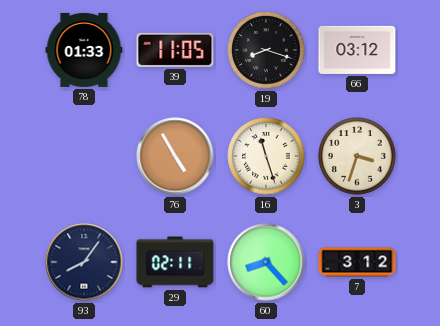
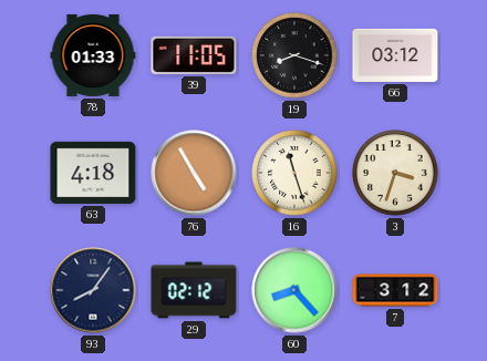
63: none -> 4:18 (93, 173)
29: 02:11 -> 02:12 (194, 290)
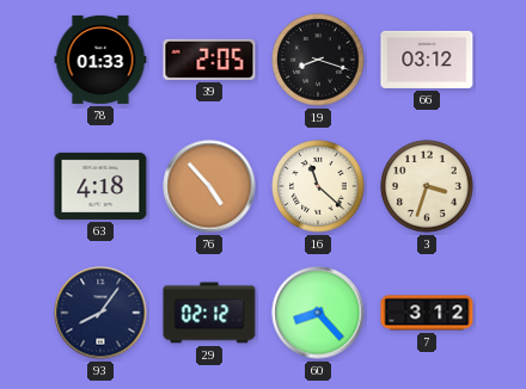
39: 11:05 -> 2:05 (209, 60)
76: 4:55 -> 4:53 (209, 186)
16: 11:27 -> 11:22 (318, 186)
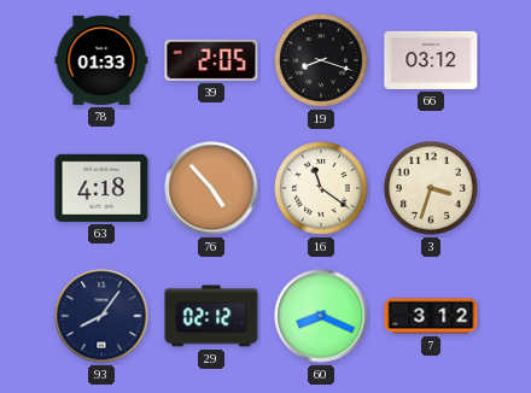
16: 11:22 -> 11:21 (321, 188)
60: 8:23 -> 8:19 (321, 316)
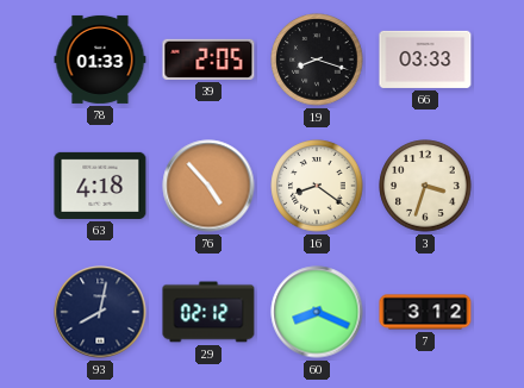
66: 03:12 -> 03:33 (425, 60)
16: 11:21 -> 8:21 (317, 186)
93: 8:06 -> 8:02 (100, 312)
